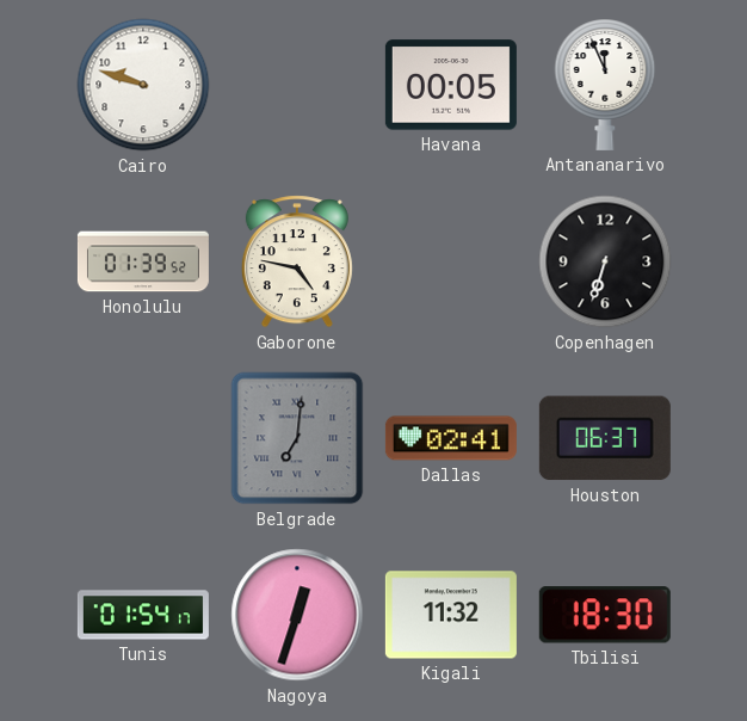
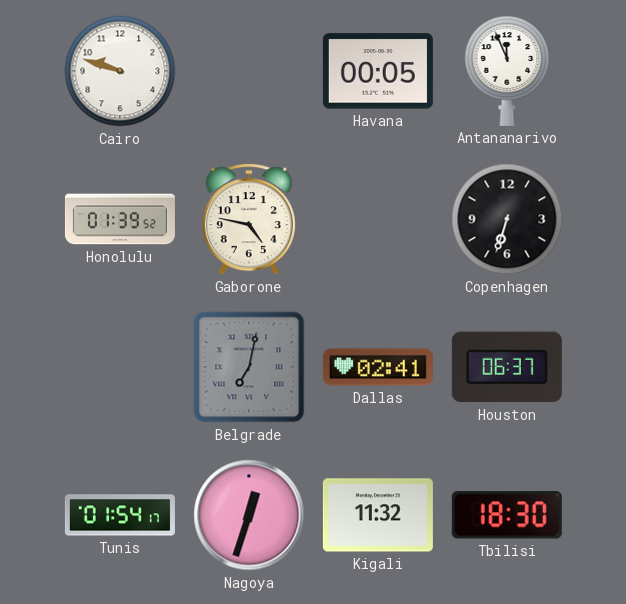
Belgrade: 7:01 -> 7:02 (249, 367)
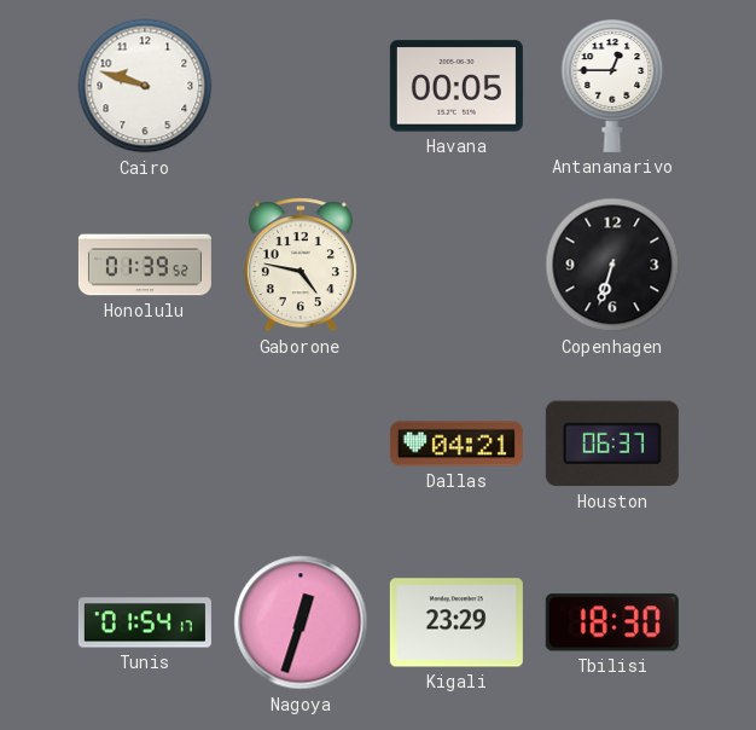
Antananarivo: 11:56 -> 12:45 (612, 86)
Belgrade: 7:02 -> none (249, 367)
Dallas: 02:41 -> 04:21 (456, 444)
Kigali: 11:32 -> 23:29 (456, 622)
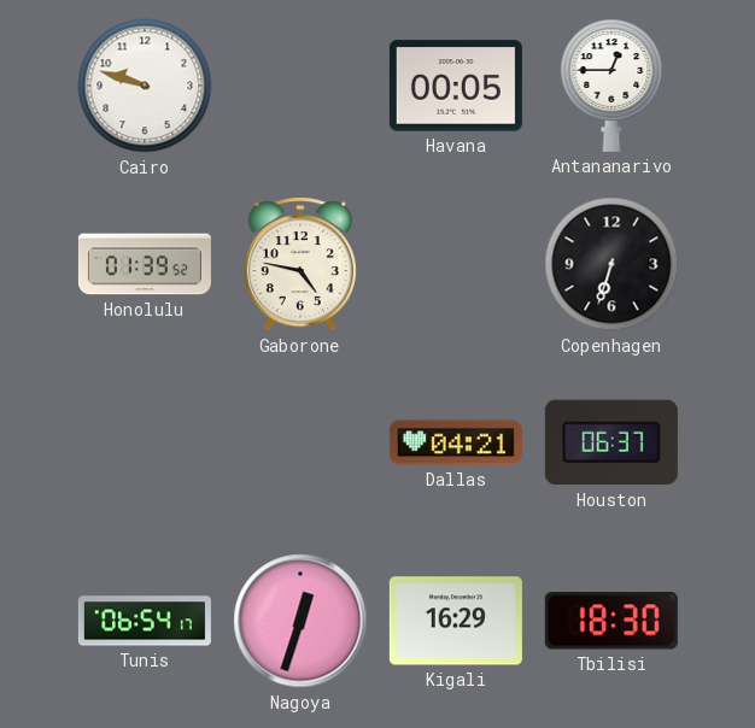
Tunis: 01:54 -> 06:54 (145, 621)
Kigali: 23:29 -> 16:29 (456, 621)
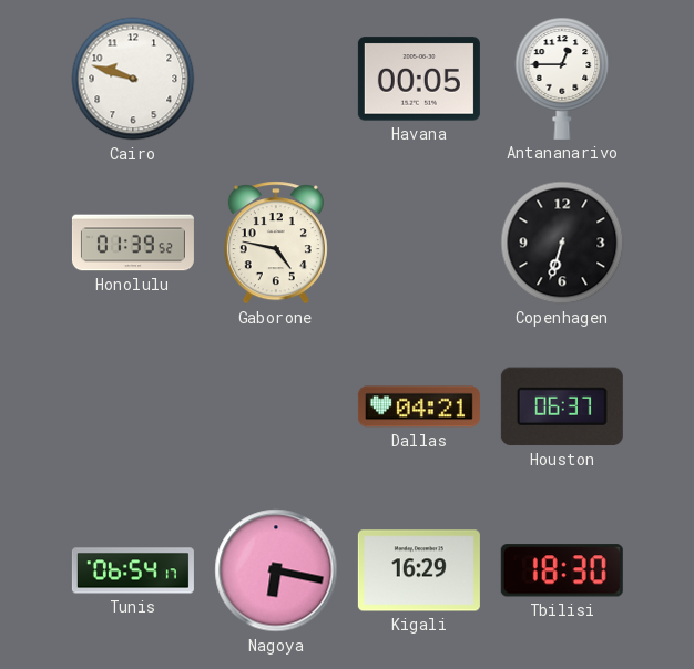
Nagoya: 12:33 -> 6:17 (276, 570)
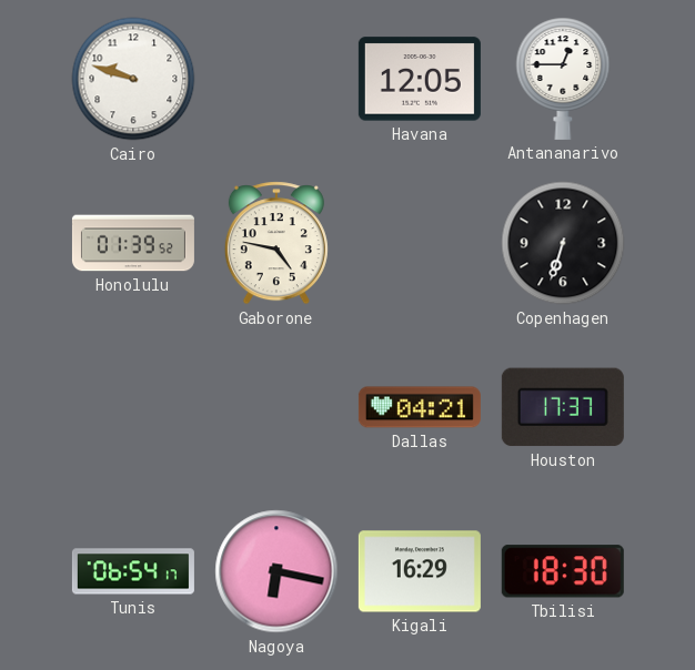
Havana: 00:05 -> 12:05 (420, 79)
Houston: 06:37 -> 17:37 (563, 407)
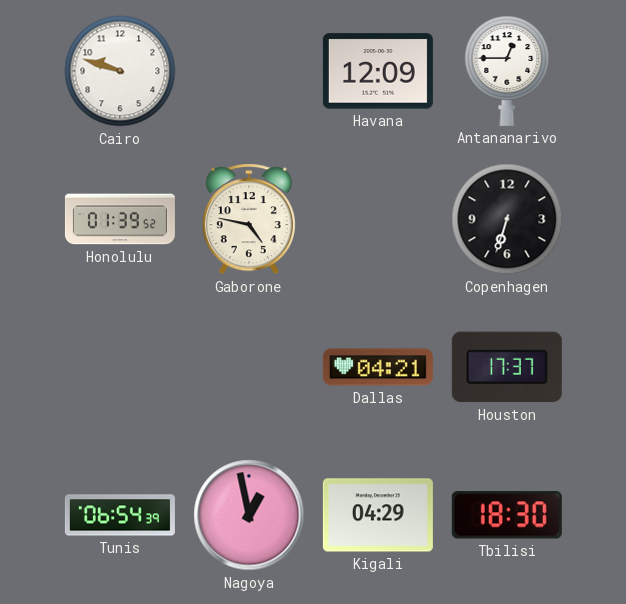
Havana: 12:05 -> 12:09 (378, 71)
Tunis: 06:54:17 -> 06:54:39 (120, 515)
Nagoya: 6:17 -> 12:58 (249, 515)
Kigali: 16:29 -> 04:29 (378, 515)
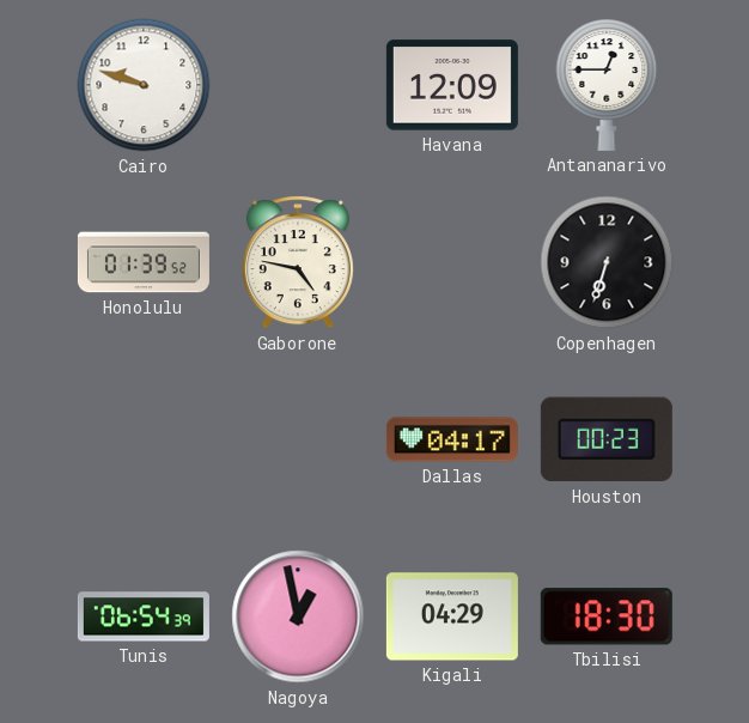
Dallas: 04:21 -> 04:17 (452, 439)
Houston: 17:37 -> 00:23 (607, 439)
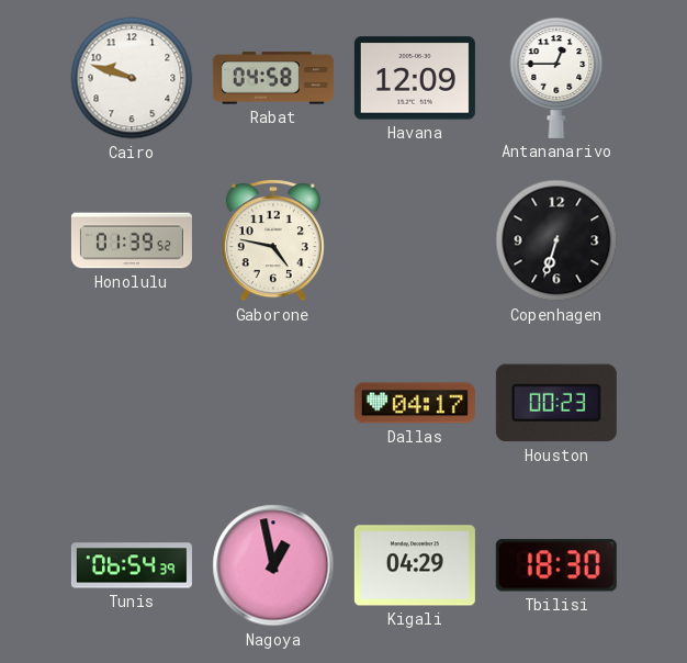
Rabat: none -> 04:58 (273, 78)
